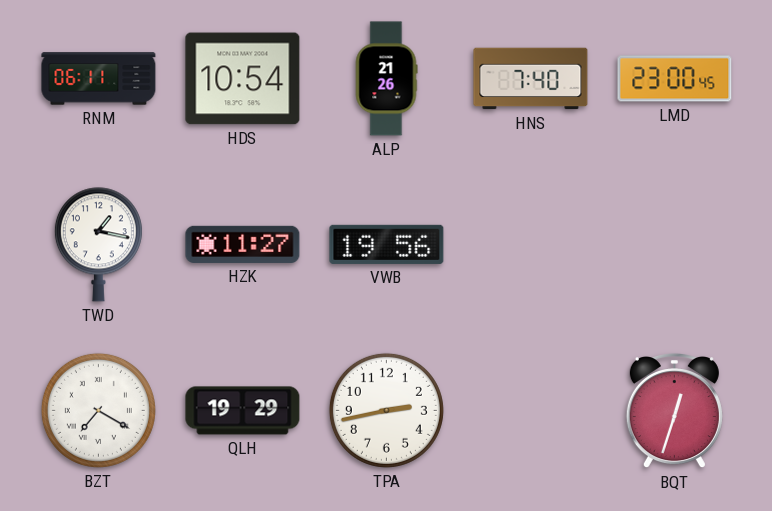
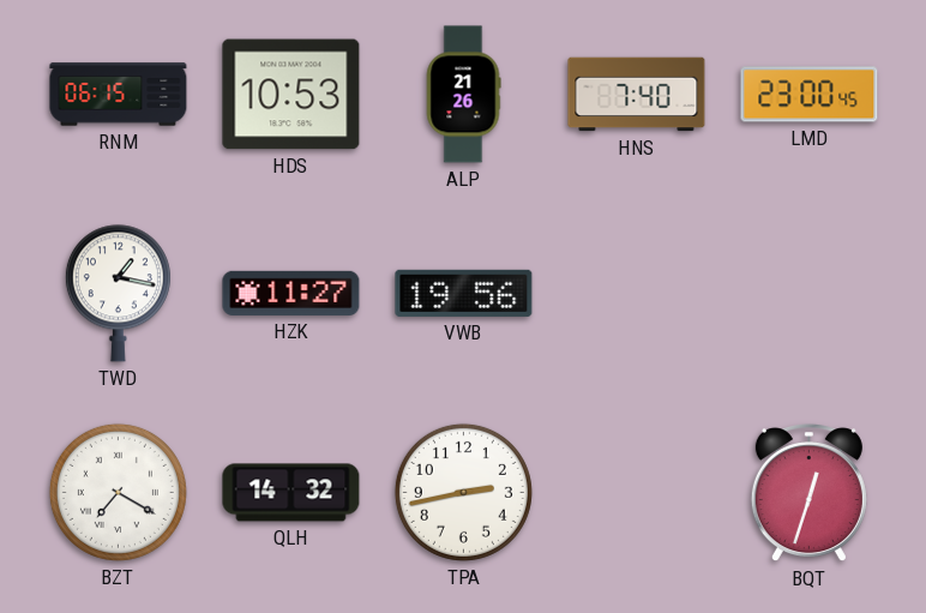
RNM: 06:11 -> 06:15 (119, 95)
HDS: 10:54 -> 10:53 (291, 95)
QLH: 19:29 -> 14:32 (291, 493)
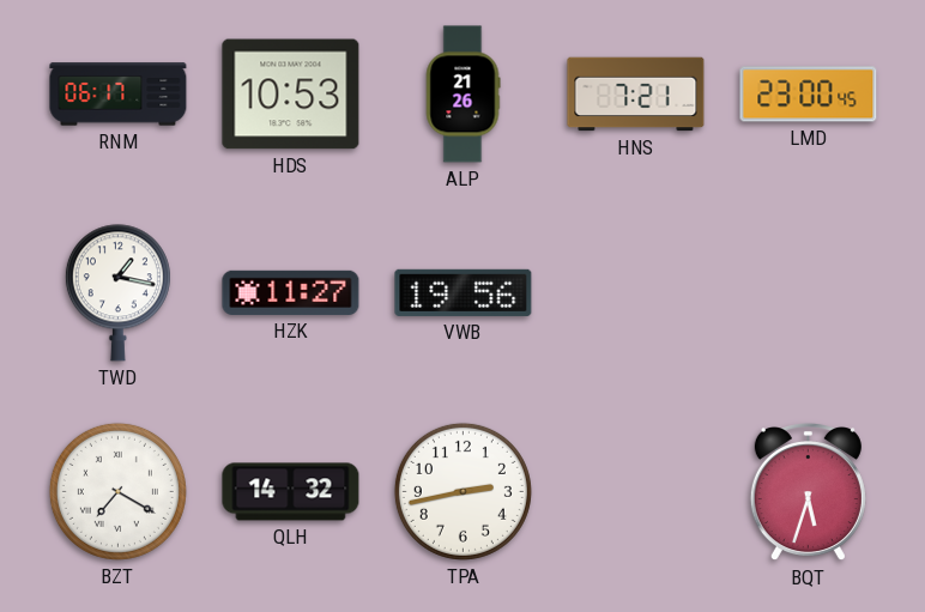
RNM: 06:15 -> 06:17 (119, 95)
HNS: 7:40 -> 7:21 (636, 95)
BQT: 12:33 -> 5:33 (808, 492)
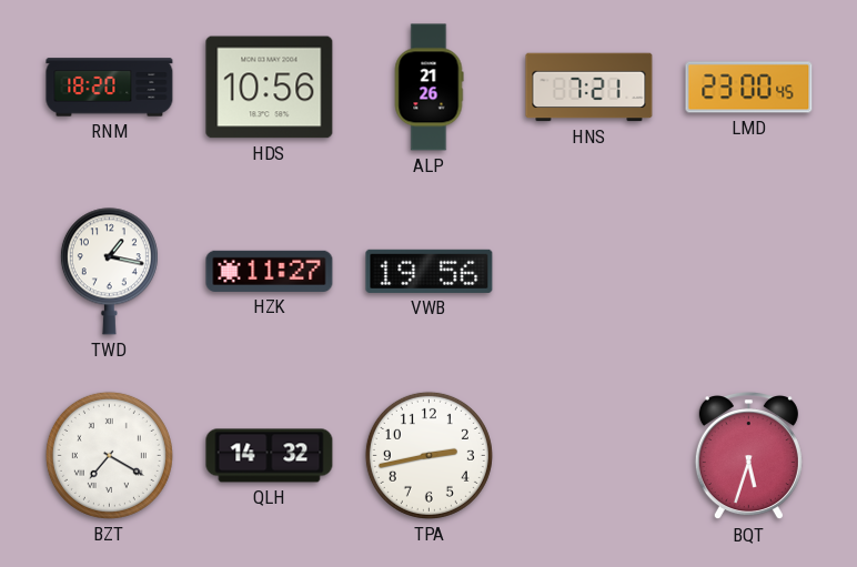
RNM: 06:17 -> 18:20 (110, 88)
HDS: 10:53 -> 10:56 (270, 88)
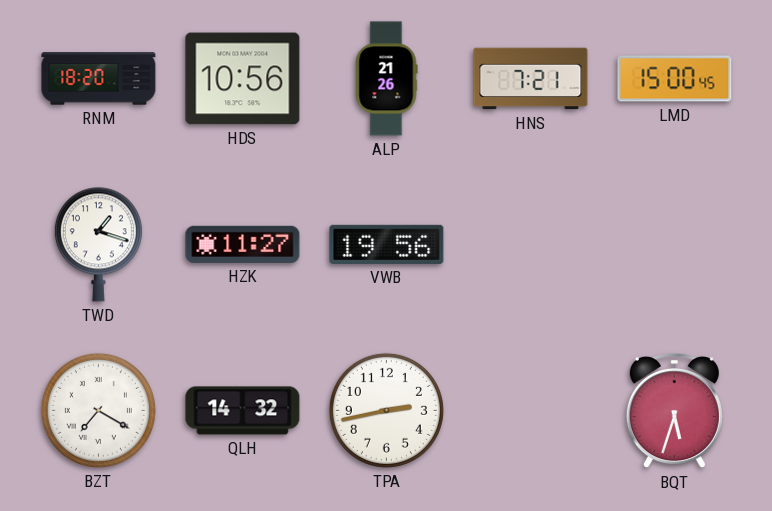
LMD: 23:00 -> 15:00 (675, 79)
TWD: 1:17 -> 1:18 (98, 245)
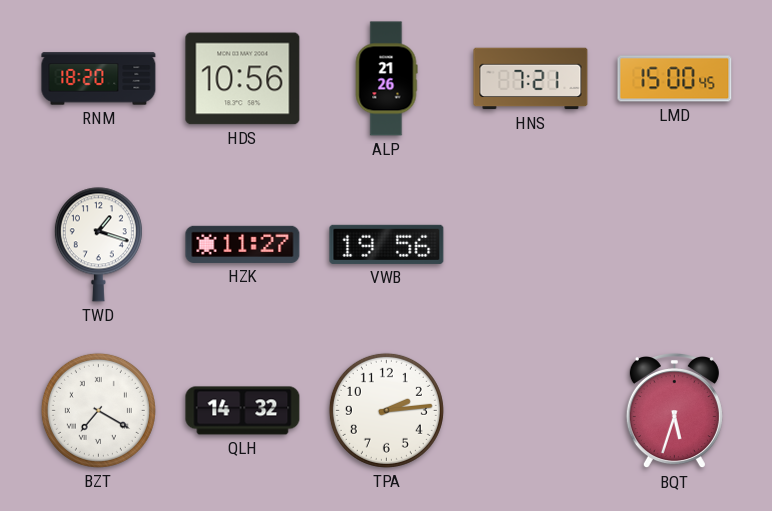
TPA: 2:43 -> 2:14 (386, 410)
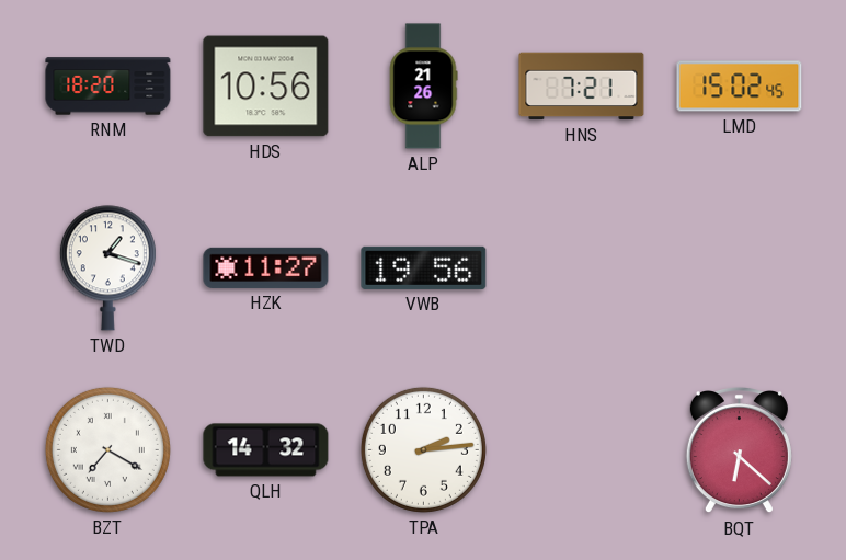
LMD: 15:00 -> 15:02 (740, 87)
BQT: 5:33 -> 6:22 (739, 450)
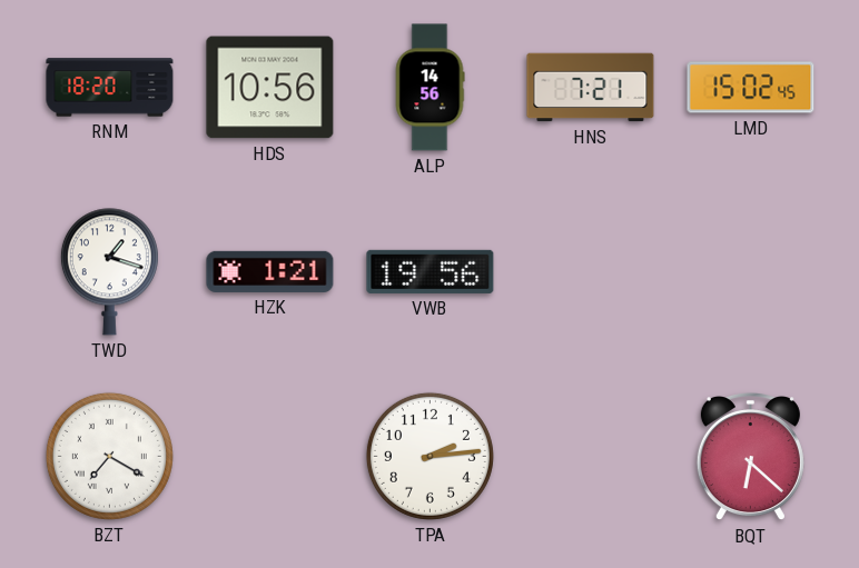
ALP: 21:26 -> 14:56 (429, 88)
HZK: 11:27 -> 1:21 (270, 271)
QLH: 14:32 -> none (266, 450)
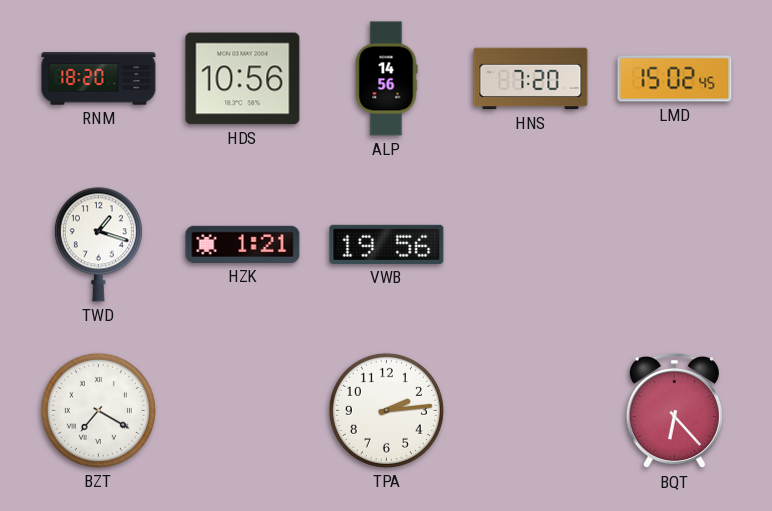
HNS: 7:21 -> 7:20 (531, 79)
BQT: 6:22 -> 6:23 (674, 411)
